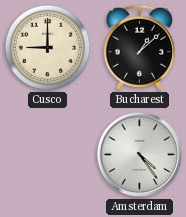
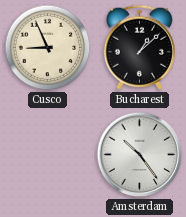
Cusco: 9:00 -> 8:56 (48, 48)
Amsterdam: 4:24 -> 10:24 (140, 155)
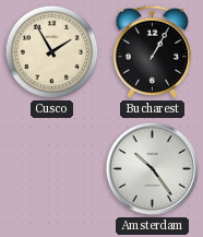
Cusco: 8:56 -> 1:55 (52, 52)
Bucharest: 1:08 -> 1:05 (152, 51)
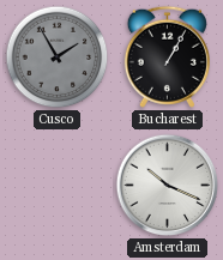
Cusco dial: cream -> grey (58, 58)
Amsterdam: 10:24 -> 10:19 (168, 186)
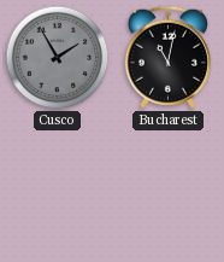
Bucharest: 1:05 -> 11:02 (167, 57)
Amsterdam: 10:19 -> none (168, 186)
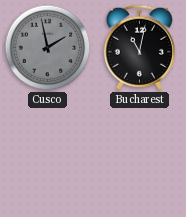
Cusco: 1:55 -> 1:58 (48, 48)
